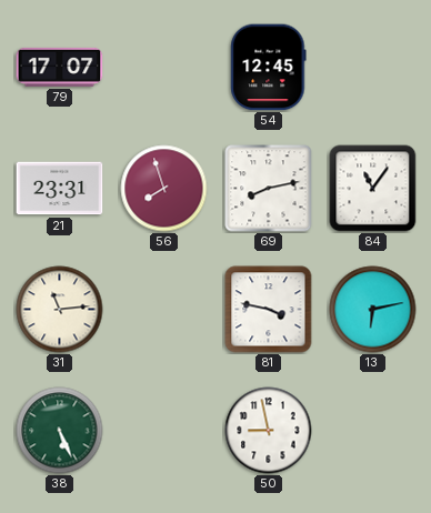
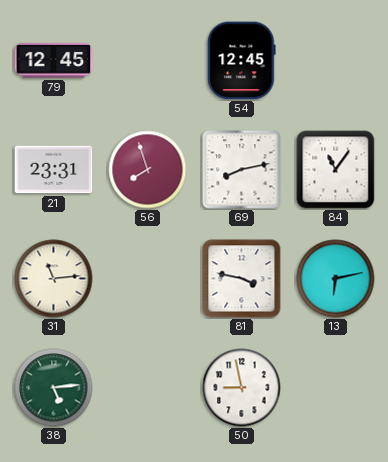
79: 17:07 -> 12:45 (54, 60)
38: 5:26 -> 5:14 (54, 388)
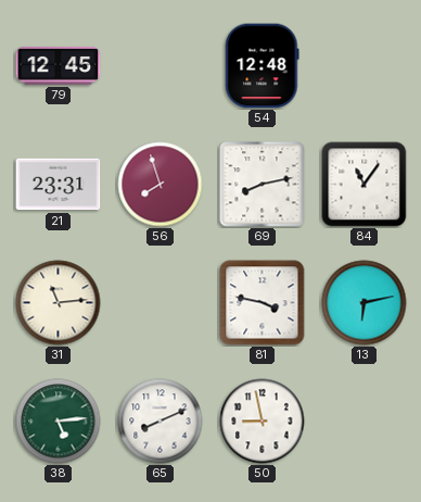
54: 12:45 -> 12:48 (263, 66)
65: none -> 8:11 (161, 422)
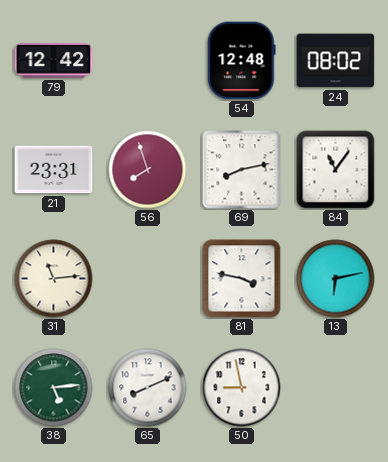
79: 12:45 -> 12:42 (54, 60)
24: none -> 08:02 (336, 61)
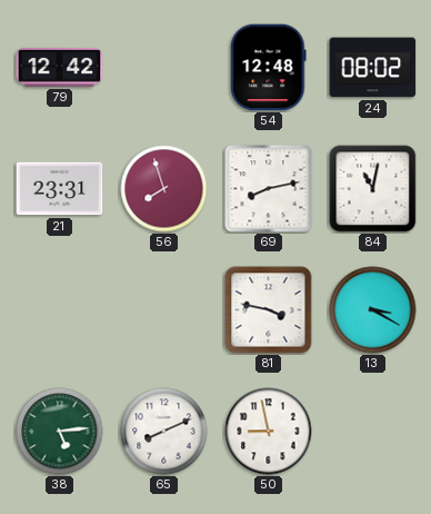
84: 11:06 -> 11:02 (373, 189)
31: 11:14 -> none (54, 279)
13: 6:13 -> 3:20 (373, 310)
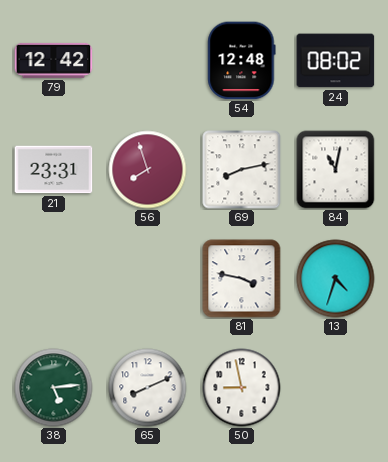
13: 3:20 -> 4:33 (336, 279)
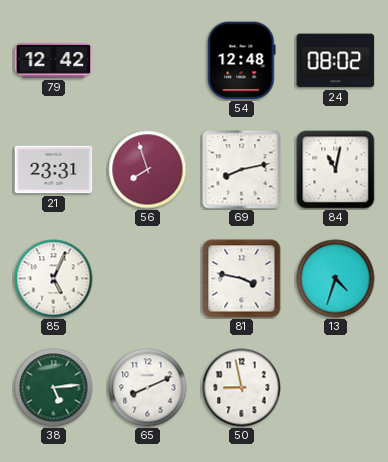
85: none -> 5:04 (54, 279)
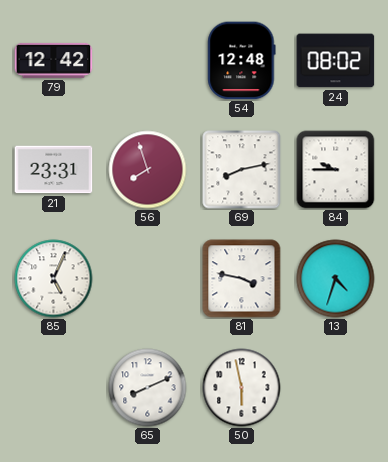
84: 11:02 -> 9:45 (336, 170)
38: 5:14 -> none (54, 388)
50: 8:58 -> 5:58 (242, 388)
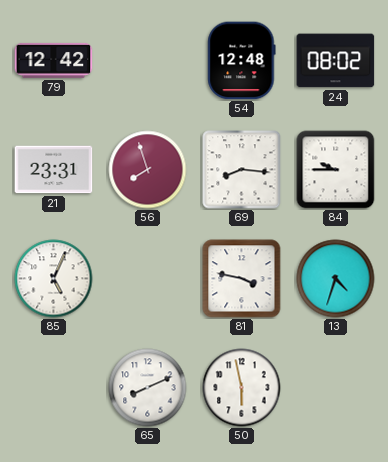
69: 8:13 -> 8:16 (242, 170)
